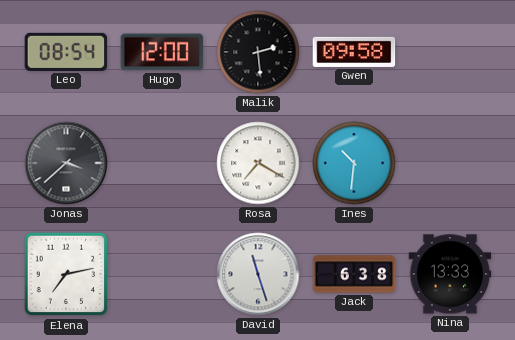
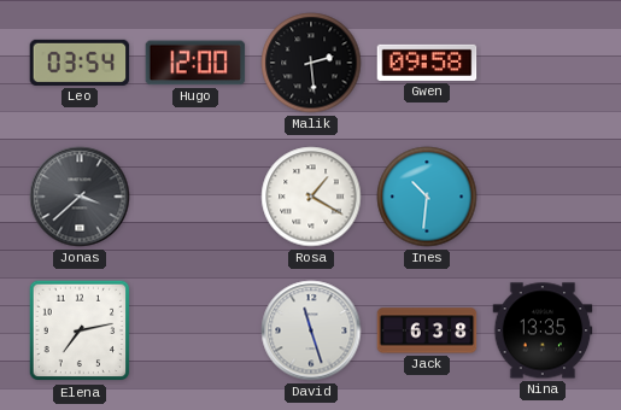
Leo: 08:54 -> 03:54 (80, 63)
Rosa: 7:20 -> 1:20 (311, 197)
Nina: 13:33 -> 13:35 (543, 330)
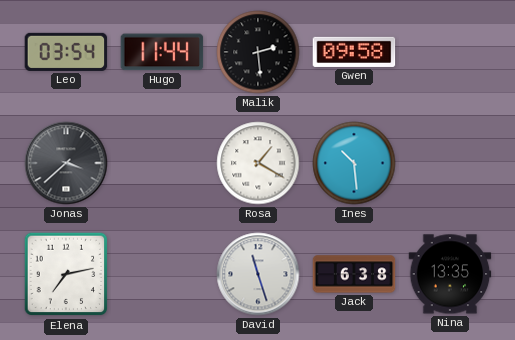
Hugo: 12:00 -> 11:44 (162, 52)
Ines: 10:31 -> 10:29 (354, 163)
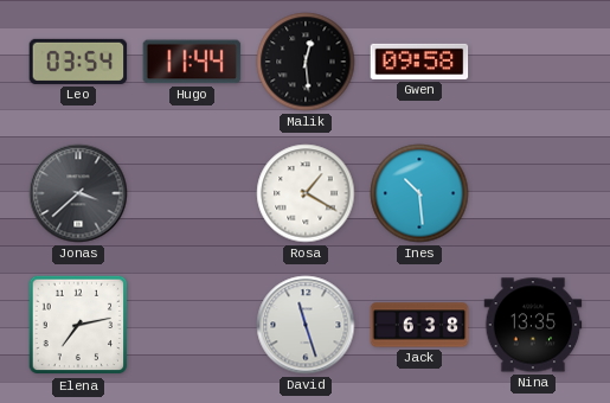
Malik: 2:29 -> 12:29 (306, 62)
